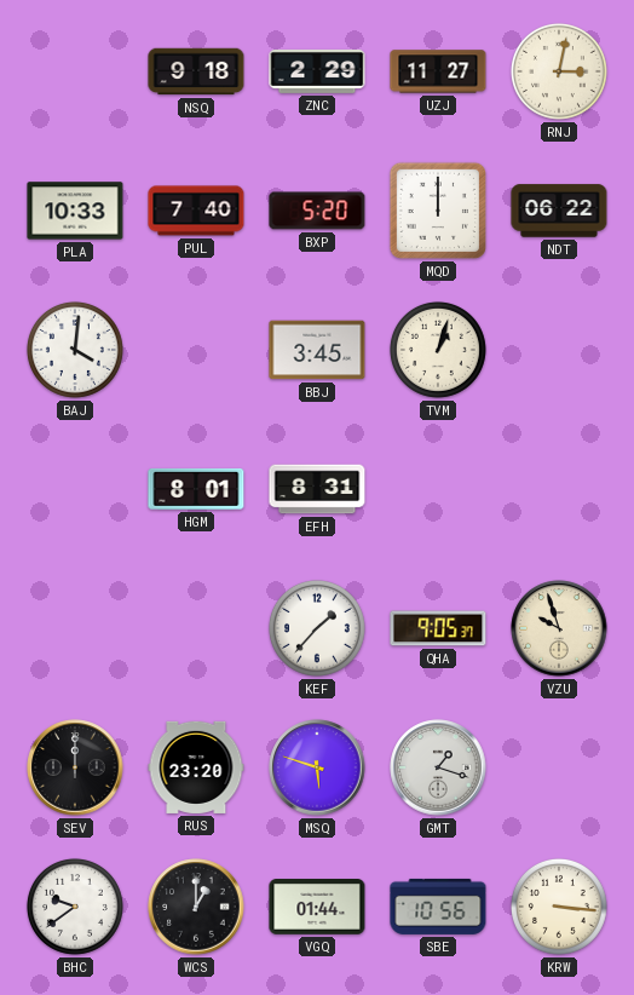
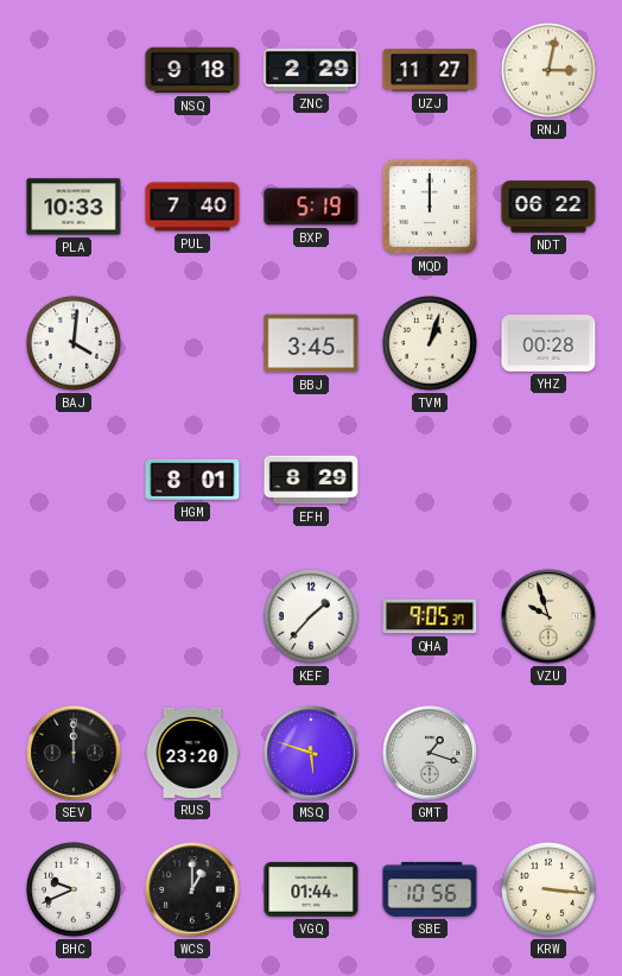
BXP: 5:20 -> 5:19 (311, 207)
YHZ: none -> 00:28 (548, 344)
EFH: 8:31 -> 8:29 (311, 480)
BHC: 9:39 -> 9:41 (74, 889)
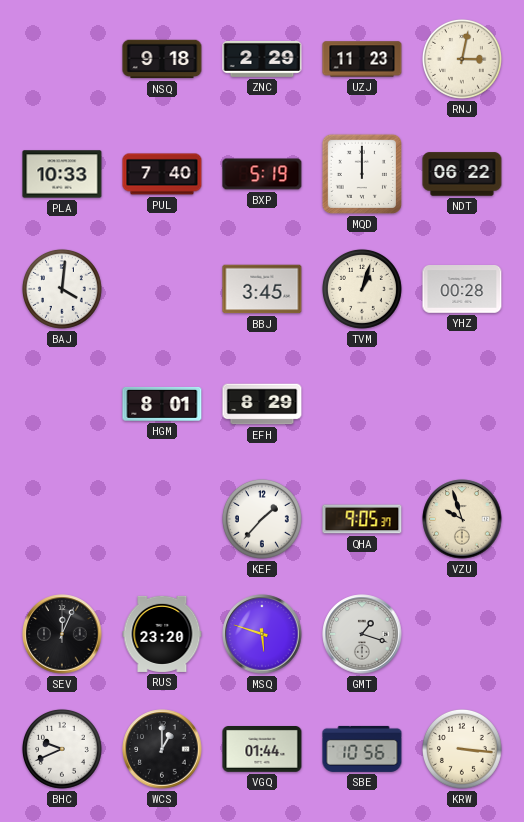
UZJ: 11:27 -> 11:23 (362, 59)
SEV: 12:00 -> 12:04 (62, 634)
